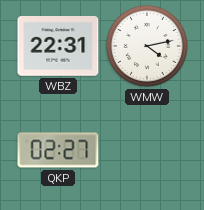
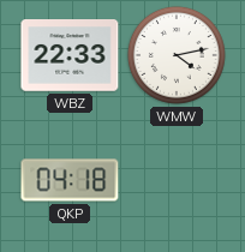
WBZ: 22:31 -> 22:33 (70, 55)
QKP: 02:27 -> 04:18 (70, 180)
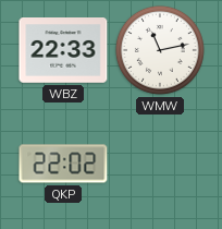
WMW: 4:13 -> 11:13 (160, 50)
QKP: 04:18 -> 22:02 (63, 164)
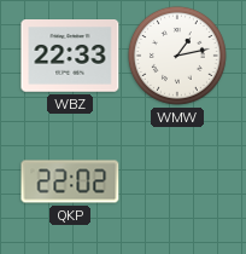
WMW: 11:13 -> 1:13 (177, 56)
